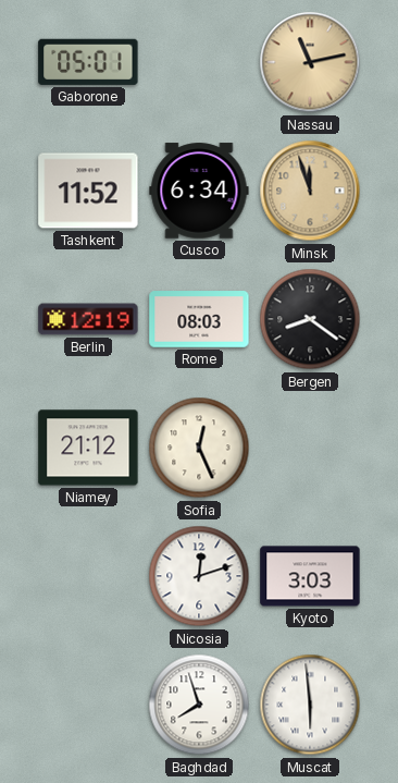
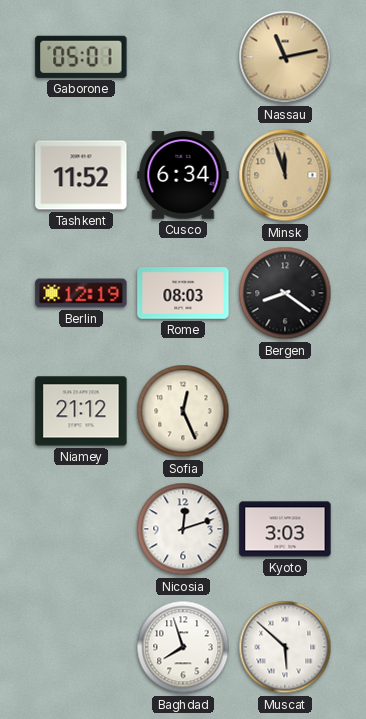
Muscat: 5:59 -> 5:52 (285, 647)
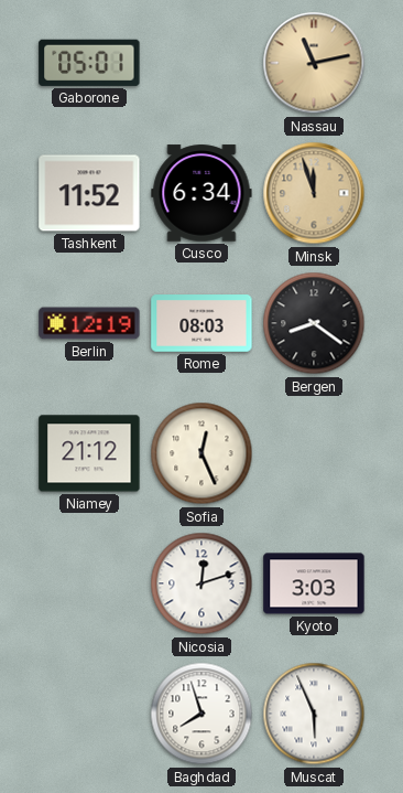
Muscat: 5:52 -> 5:56 (314, 714)
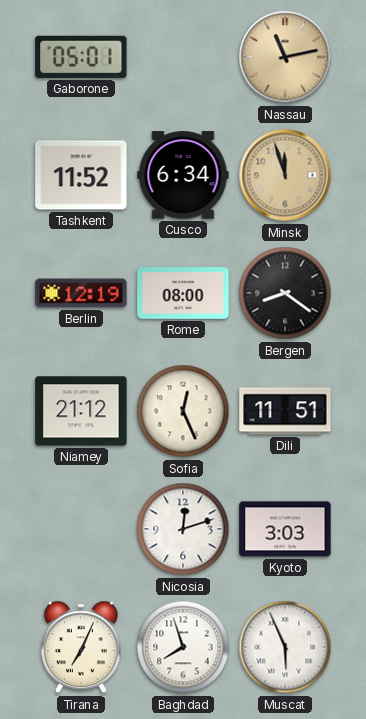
Rome: 08:03 -> 08:00 (183, 293)
Dili: none -> 11:51 (285, 411)
Tirana: none -> 7:04 (81, 647)
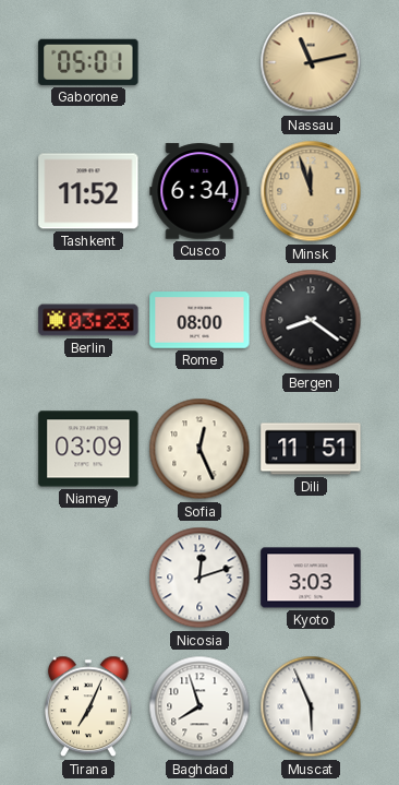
Berlin: 12:19 -> 03:23 (88, 320)
Niamey: 21:12 -> 03:09 (88, 449)
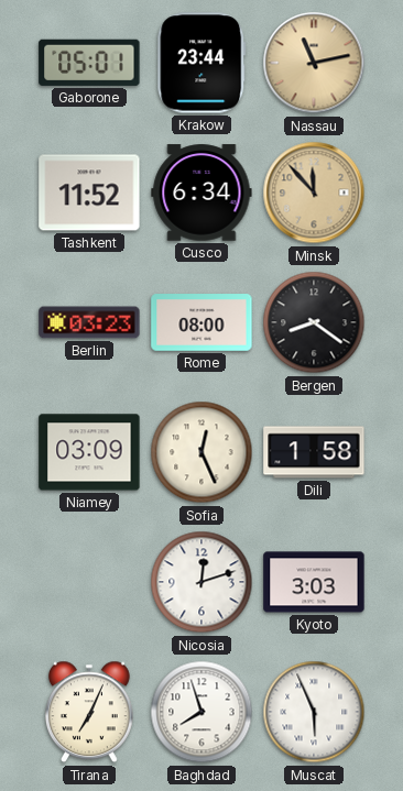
Krakow: none -> 23:44 (201, 63)
Minsk: 11:57 -> 11:53 (314, 193)
Dili: 11:51 -> 1:58 (314, 452)
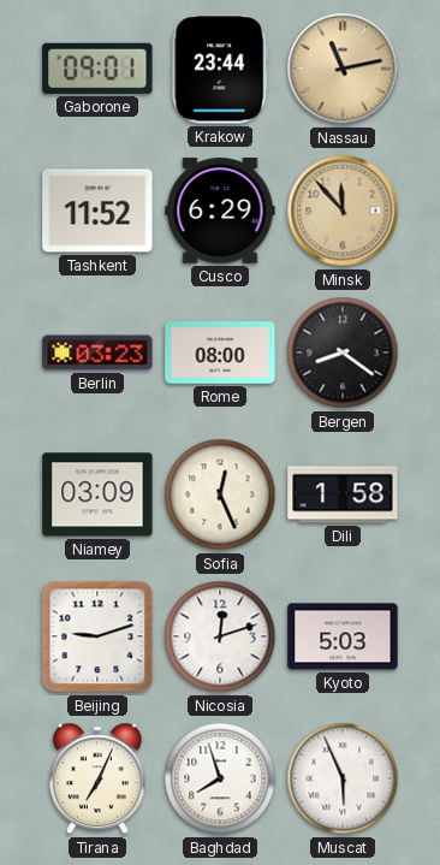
Gaborone: 05:01 -> 09:01 (97, 69)
Cusco: 6:34 -> 6:29 (220, 211)
Beijing: none -> 9:12 (97, 636)
Kyoto: 3:03 -> 5:03 (343, 636)
